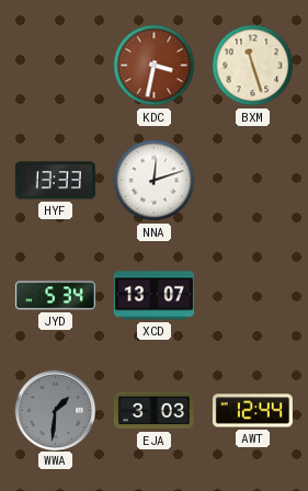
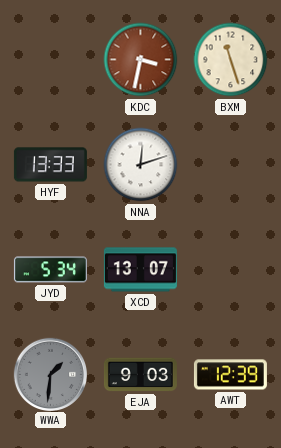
EJA: 3:03 -> 9:03 (140, 375)
AWT: 12:44 -> 12:39 (230, 375)
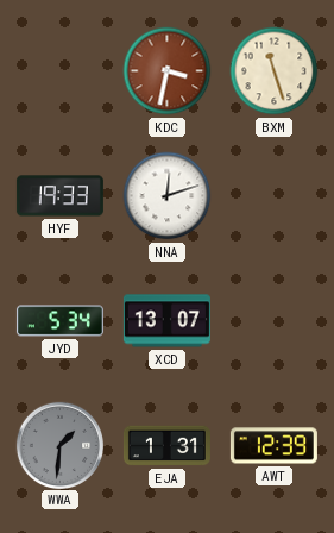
HYF: 13:33 -> 19:33 (59, 196)
EJA: 9:03 -> 1:31 (166, 446)
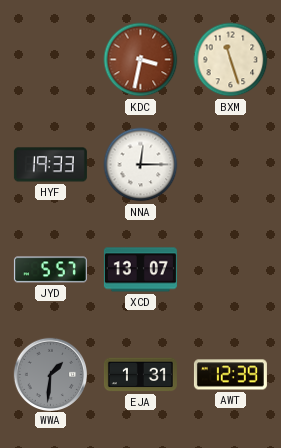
NNA: 12:12 -> 12:15 (141, 165)
JYD: 5:34 -> 5:57 (50, 270)
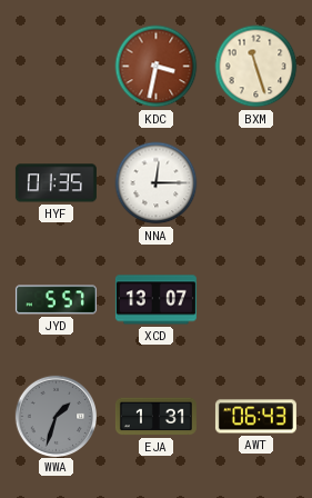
HYF: 19:33 -> 01:35 (56, 183)
WWA: 1:31 -> 1:33 (56, 416)
AWT: 12:39 -> 06:43 (255, 417)
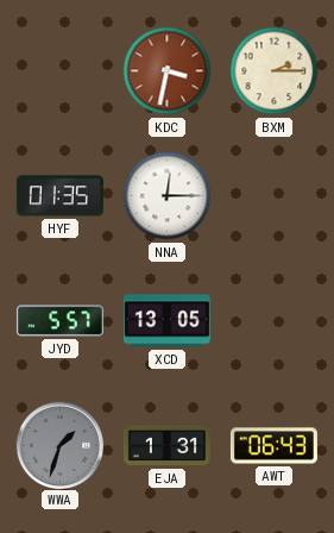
BXM: 11:27 -> 2:15 (275, 71)
XCD: 13:07 -> 13:05 (166, 321)
